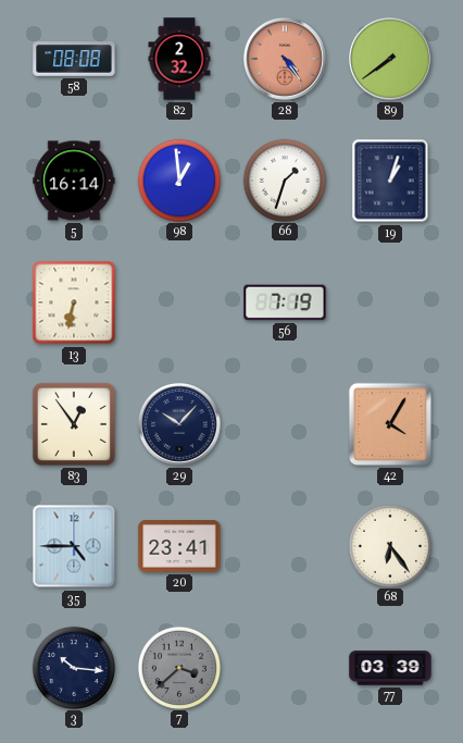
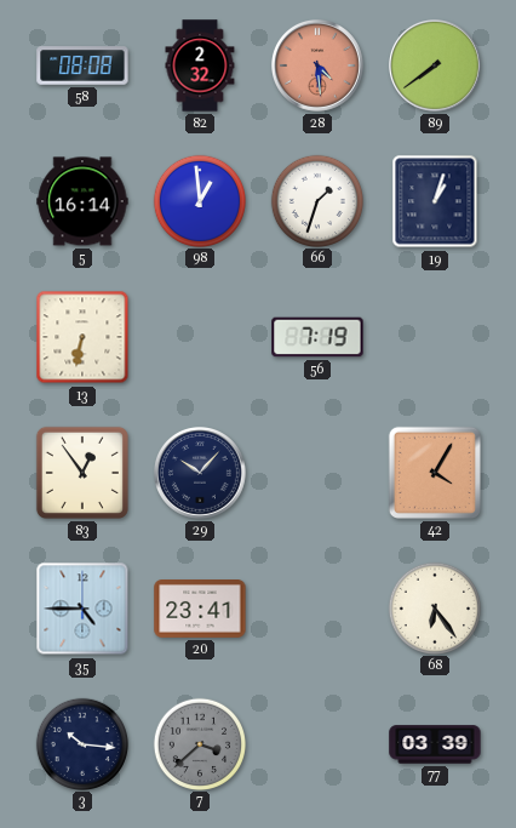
28: 4:24 -> 4:29 (319, 67)
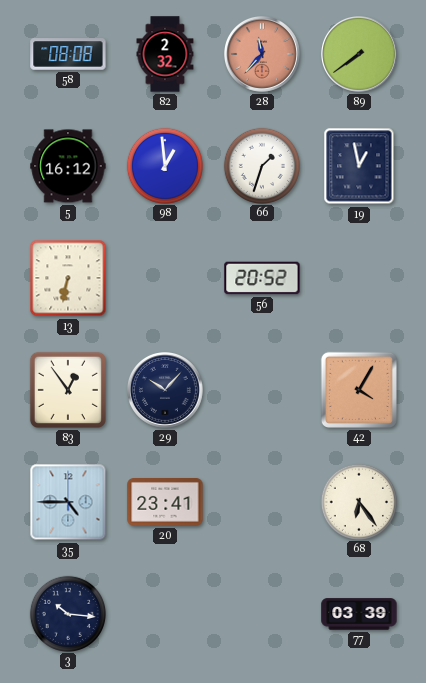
28: 4:29 -> 11:37 (263, 55)
5: 16:14 -> 16:12 (68, 166)
19: 1:03 -> 12:58 (359, 166)
56: 7:19 -> 20:52 (262, 278)
7: 3:38 -> none (199, 743)
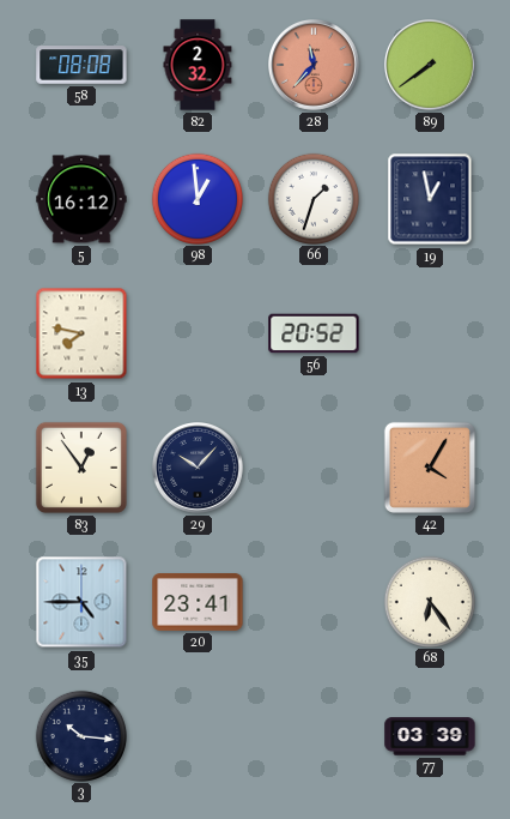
13: 6:32 -> 7:47 (81, 333)
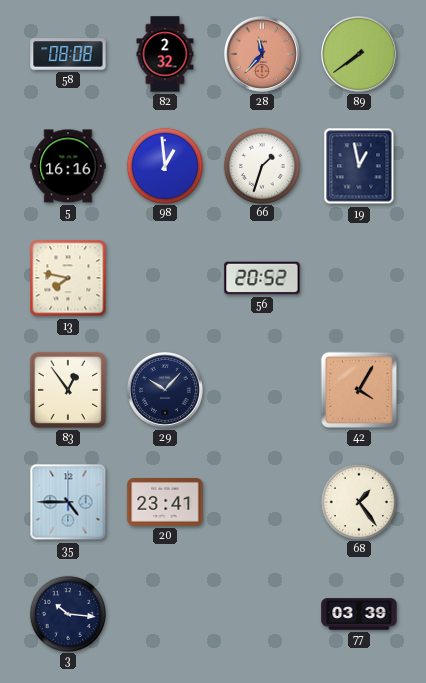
5: 16:12 -> 16:16 (68, 166)
68: 6:24 -> 1:24 (358, 501)
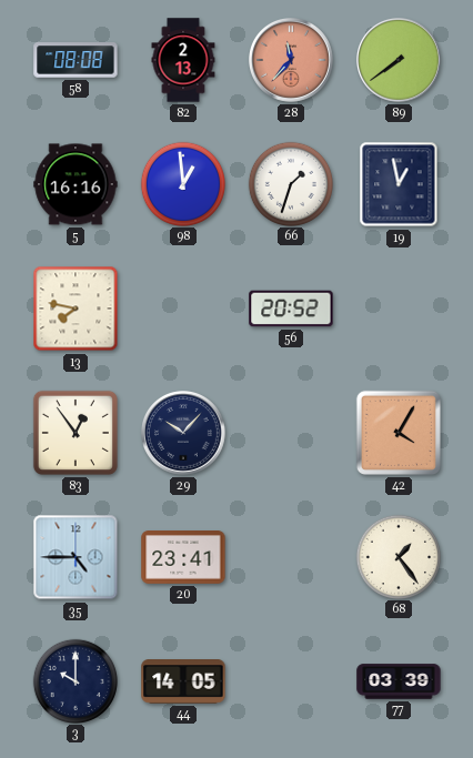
82: 2:32 -> 2:13 (183, 60)
3: 10:16 -> 10:00 (74, 680)
44: none -> 14:05 (183, 681)
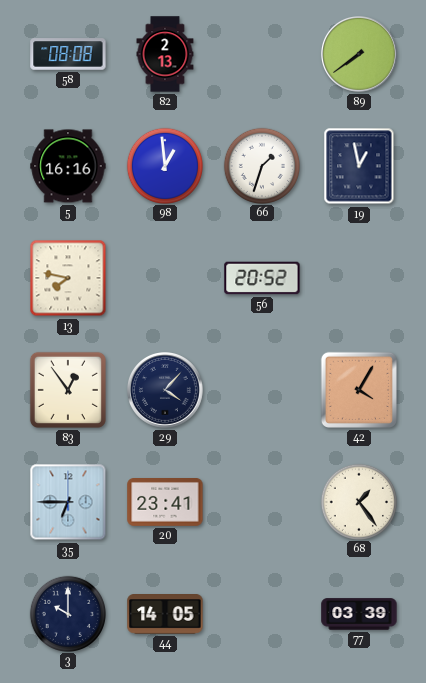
28: 11:37 -> none (292, 61)
29: 10:07 -> 4:07 (166, 391)
35: 4:45 -> 6:45 (68, 502)
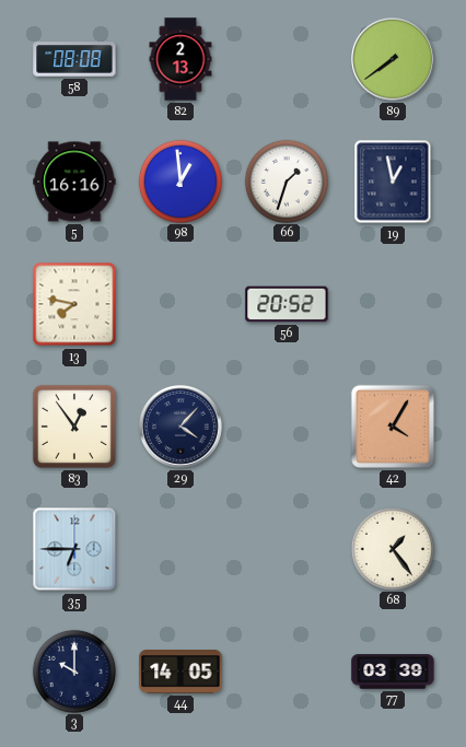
20: 23:41 -> none (165, 503)
